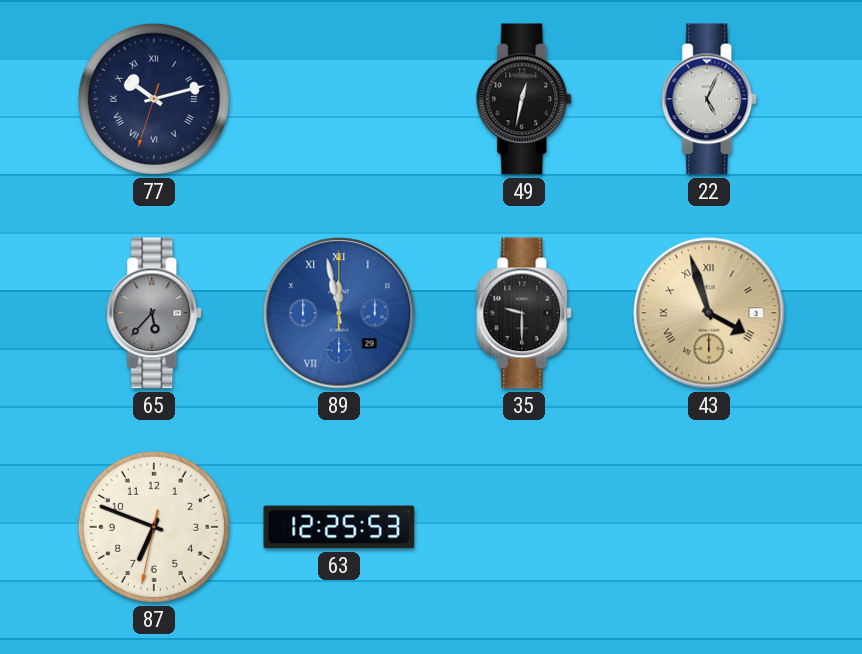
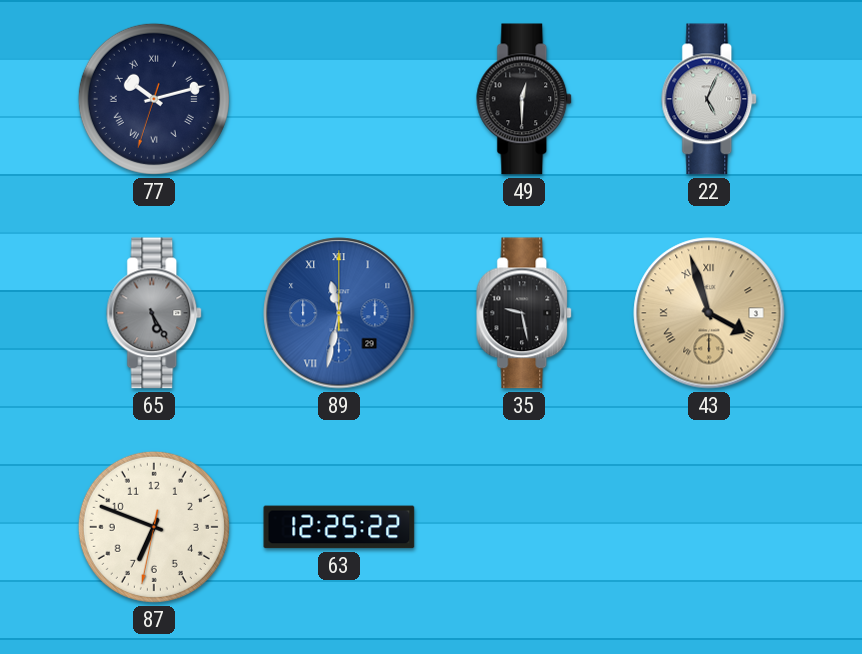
49: 12:32 -> 12:30 (525, 99)
65: 5:37 -> 5:25 (155, 313)
89: 11:58 -> 11:32 (339, 313)
35: 9:30 -> 9:28 (525, 313)
63: 12:25:53 -> 12:25:22 (339, 527)
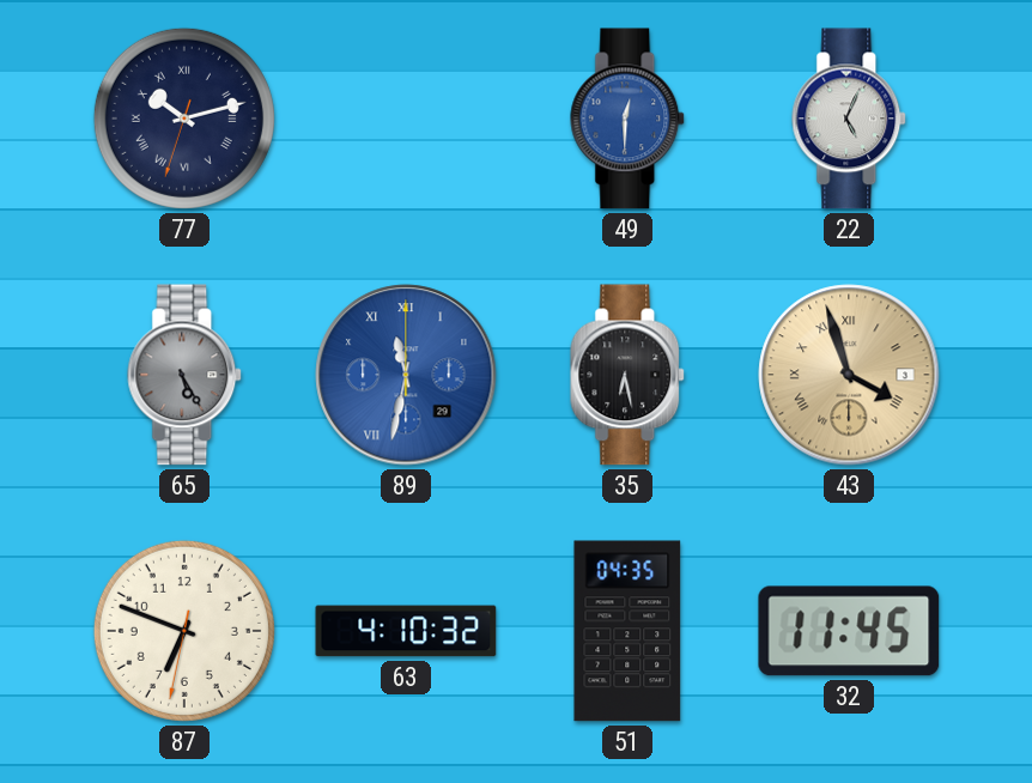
49 dial: black -> blue (629, 119)
35: 9:28 -> 6:28 (629, 375)
63: 12:25 -> 4:10 (406, 631)
51: none -> 04:35 (627, 631)
32: none -> 11:45 (849, 631)
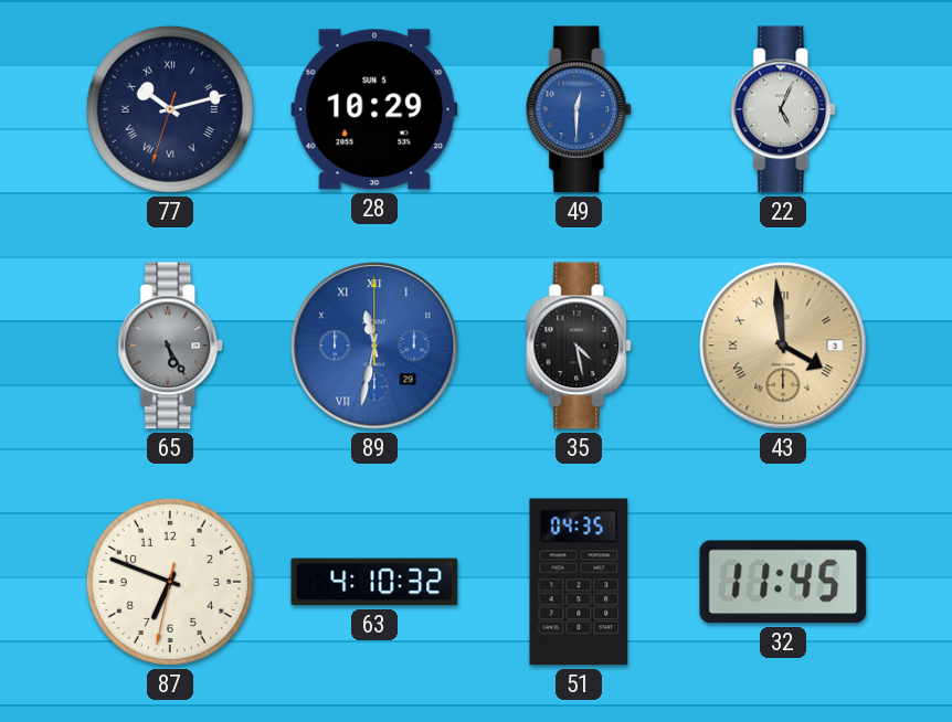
28: none -> 10:29 (374, 109)
35: 6:28 -> 4:28 (580, 346)
43: 3:57 -> 3:59 (783, 346)
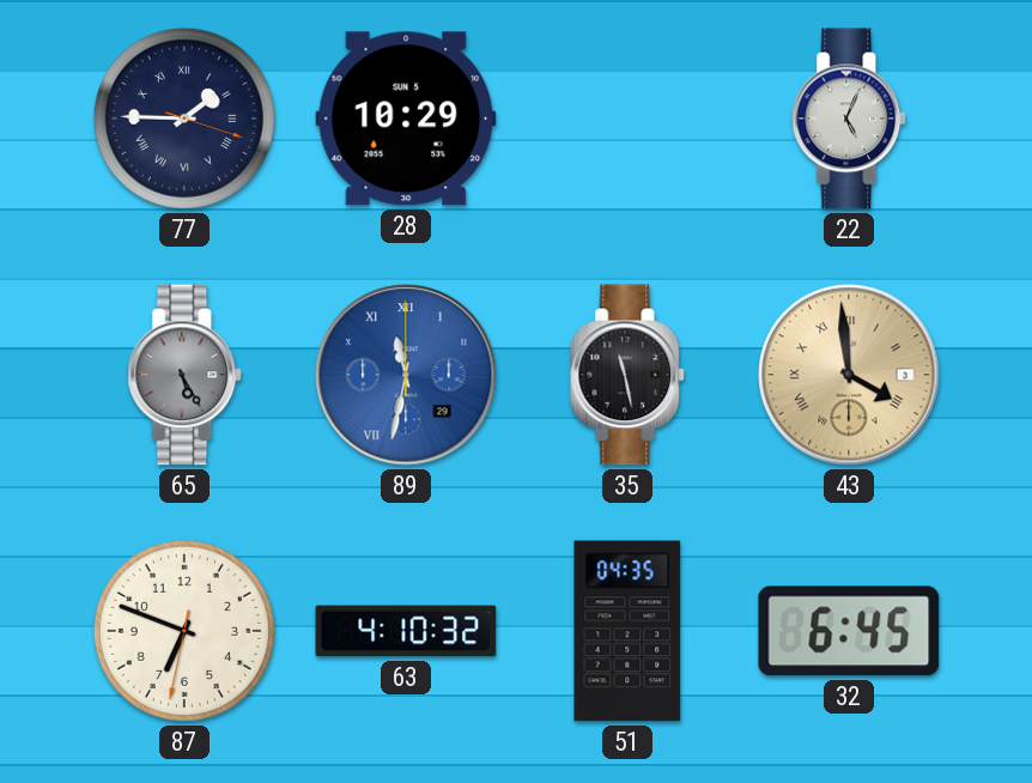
77: 10:12 -> 1:45 (184, 119)
49: 12:30 -> none (580, 109)
35: 4:28 -> 11:28 (629, 375)
32: 11:45 -> 6:45 (849, 631)
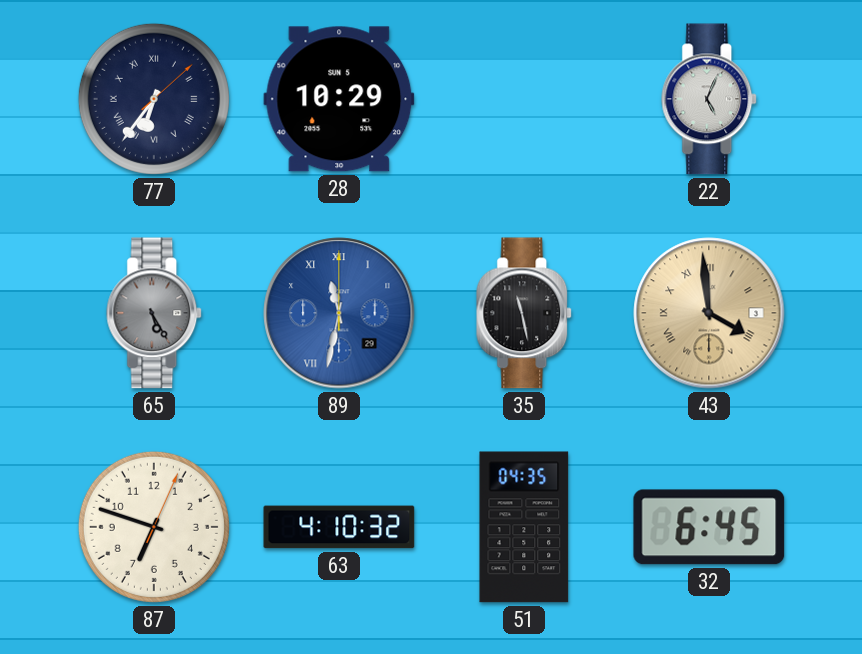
77: 1:45 -> 6:36 (154, 99)
87: 6:48:32 -> 6:48:04 (154, 527)
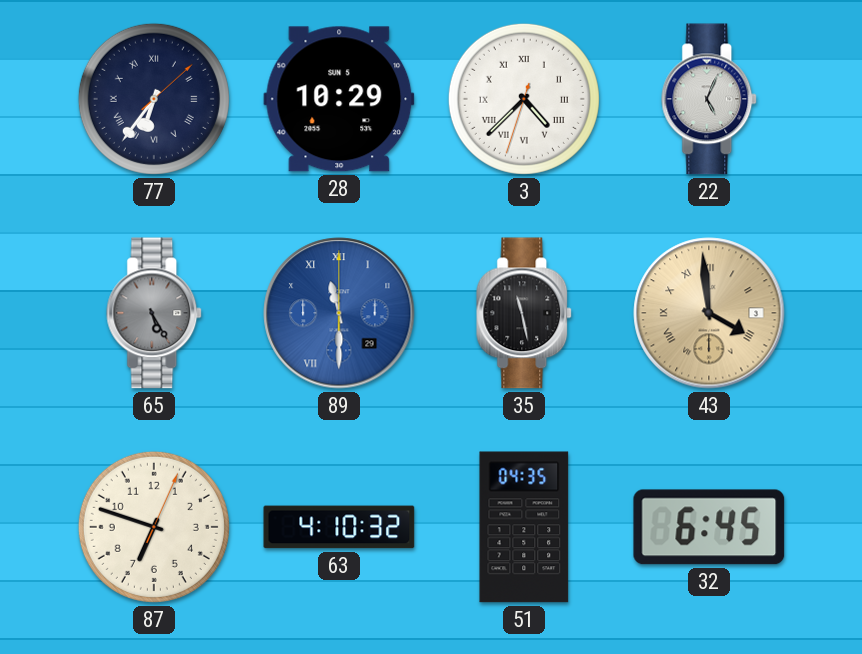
3: none -> 4:37 (524, 99)
89: 11:32 -> 11:30 (339, 313)
